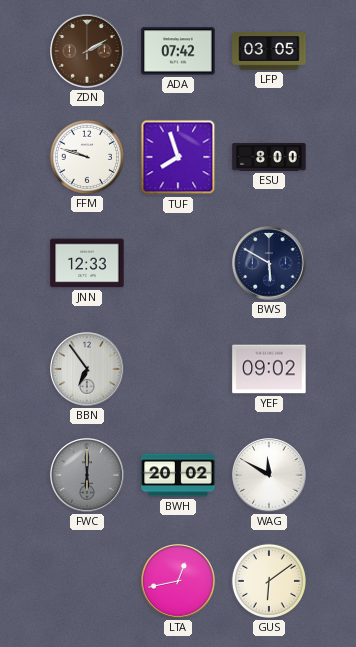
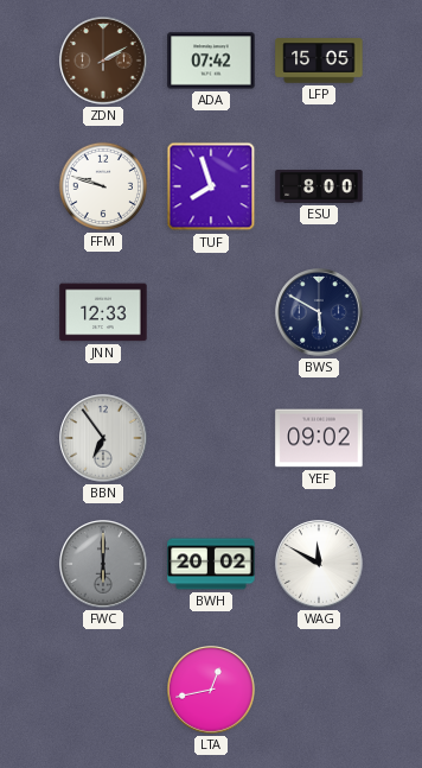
LFP: 03:05 -> 15:05 (319, 61)
GUS: 6:09 -> none (269, 581)
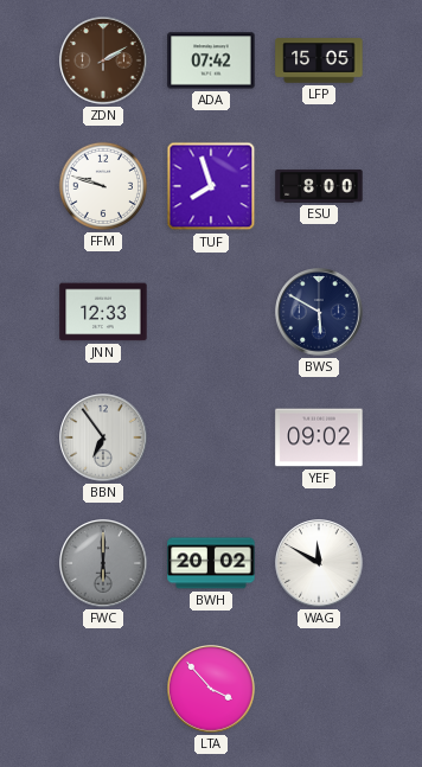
LTA: 12:43 -> 3:53 (211, 689)
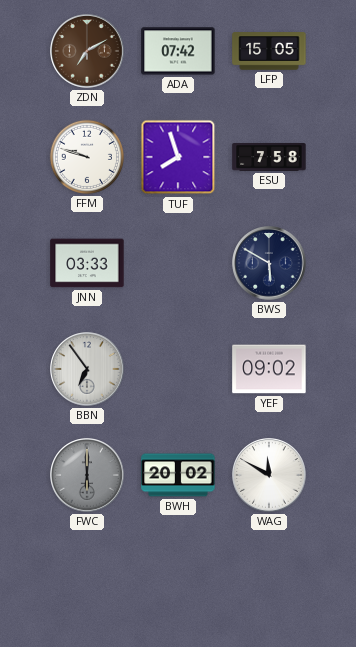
ZDN: 2:10 -> 7:10 (87, 51)
ESU: 8:00 -> 7:58 (269, 158)
JNN: 12:33 -> 03:33 (87, 263)
LTA: 3:53 -> none (211, 689)
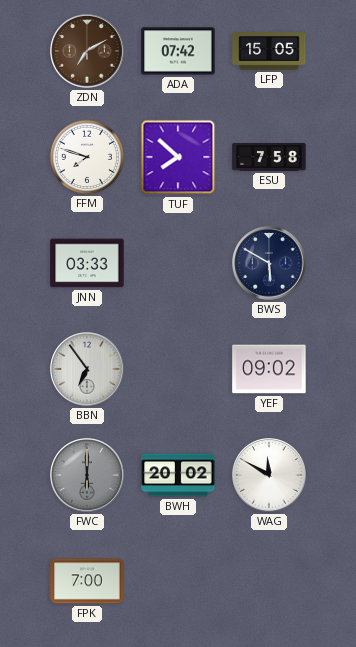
FFM: 9:48 -> 7:48 (87, 157)
TUF: 7:57 -> 7:52 (178, 157)
FPK: none -> 7:00 (87, 581)
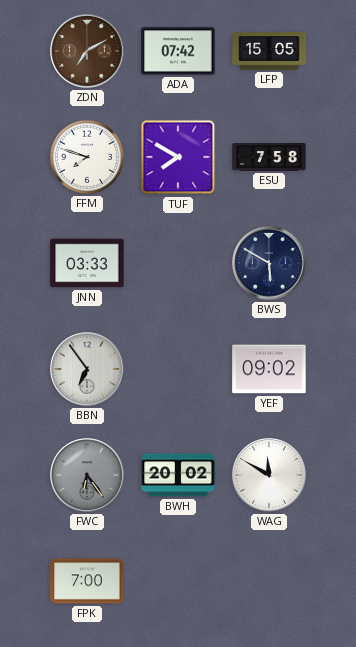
TUF: 7:52 -> 7:50 (178, 157)
FWC: 6:00 -> 6:24 (87, 475)
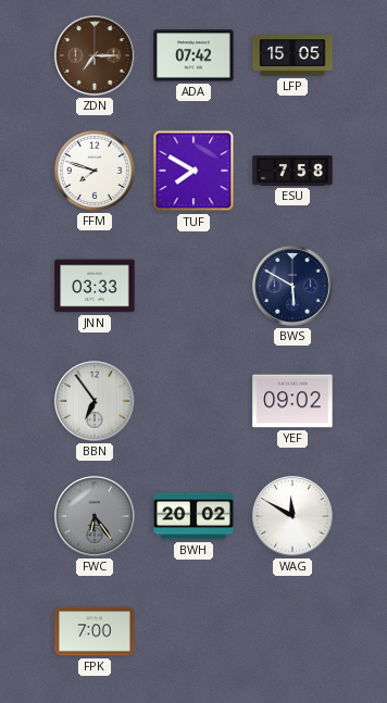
ZDN: 7:10 -> 7:15 (95, 55)
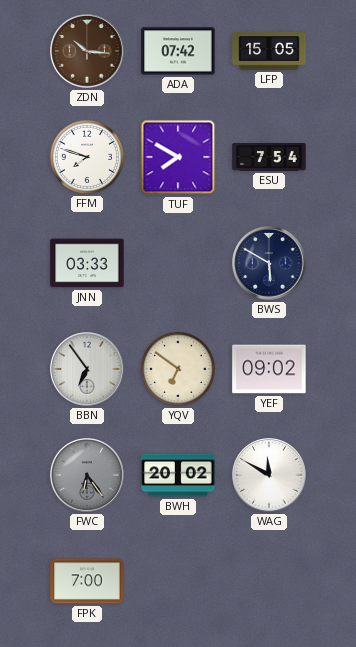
ZDN: 7:15 -> 10:16 (87, 51)
ESU: 7:58 -> 7:54 (269, 158)
YQV: none -> 6:51 (178, 369)
